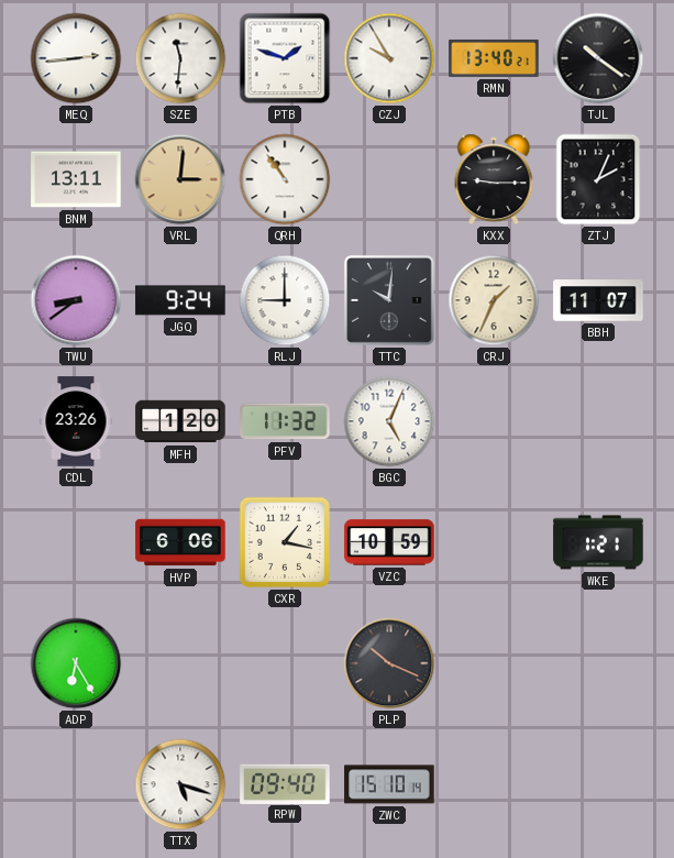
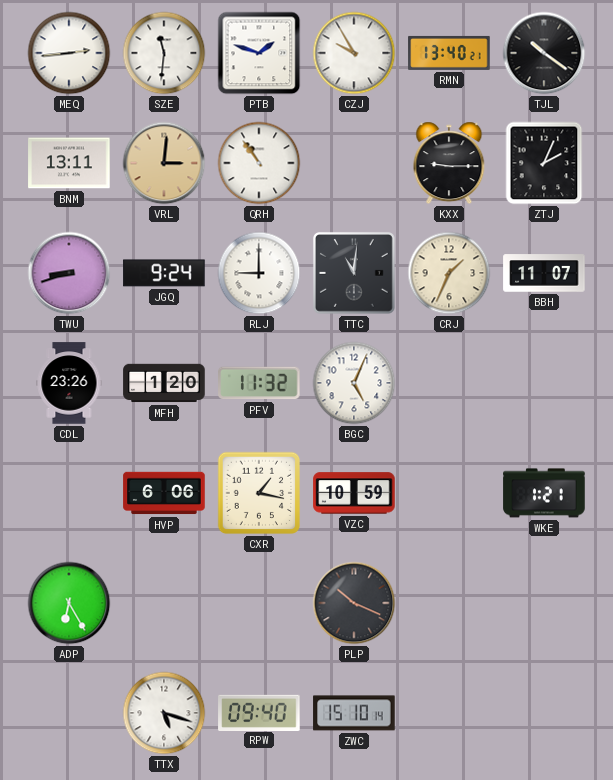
TWU: 8:39 -> 8:42 (69, 273)
TTC: 10:01 -> 11:01 (354, 273)
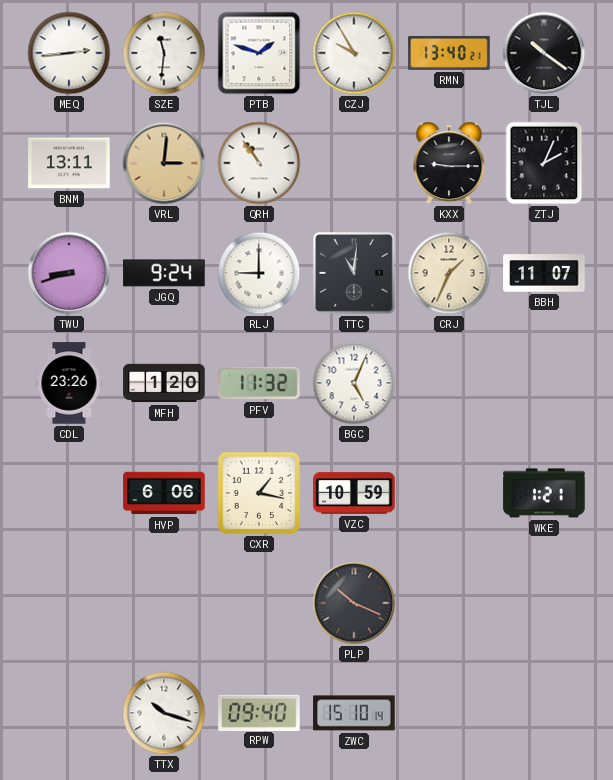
ADP: 6:25 -> none (69, 603)
TTX: 5:18 -> 10:18 (164, 713)
